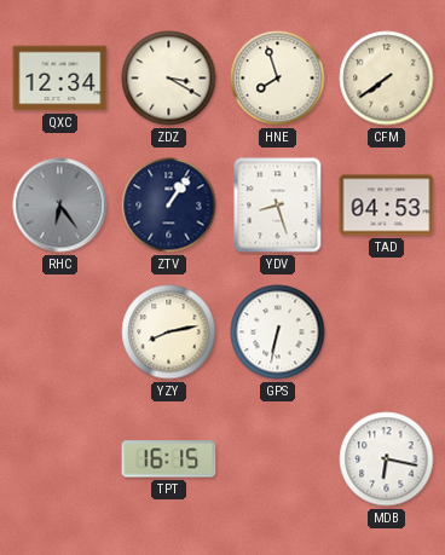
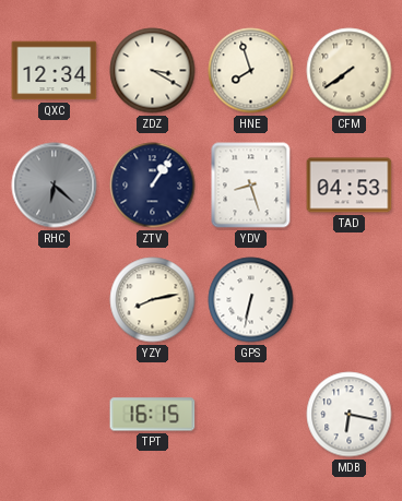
RHC: 6:24 -> 6:22 (55, 186)
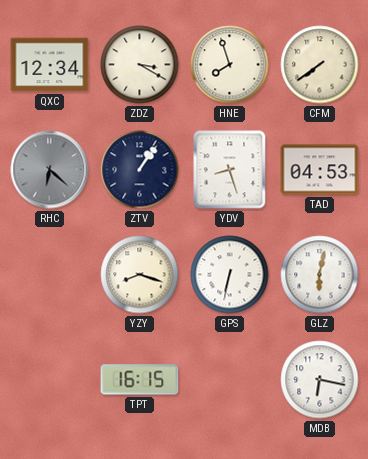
YZY: 8:13 -> 8:18 (140, 275)
GLZ: none -> 6:02 (320, 275)
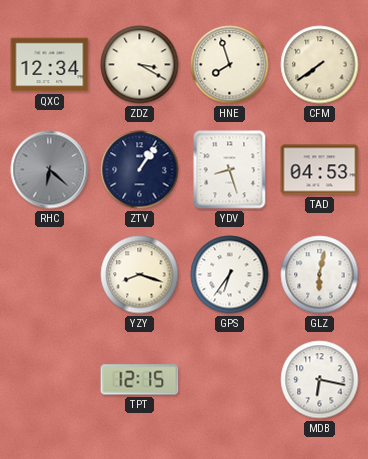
GPS: 6:32 -> 6:36 (230, 275)
TPT: 16:15 -> 12:15 (140, 380)
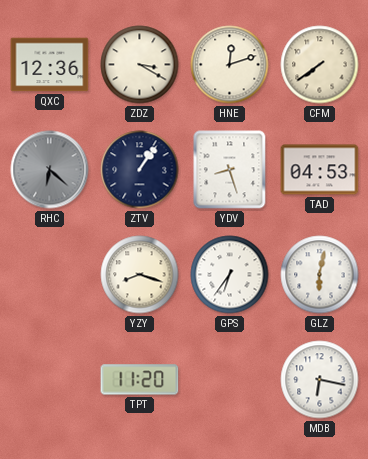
QXC: 12:34 -> 12:36 (50, 65)
HNE: 7:57 -> 12:12 (230, 65)
TPT: 12:15 -> 11:20 (140, 380)
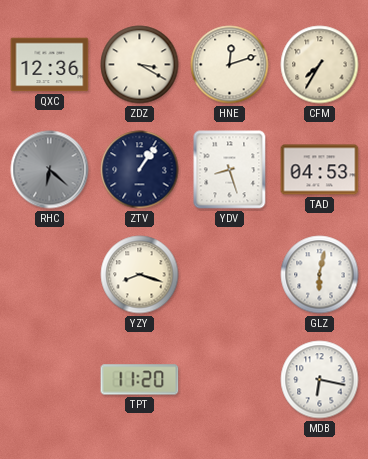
CFM: 7:39 -> 7:35 (320, 65)
GPS: 6:36 -> none (230, 275)
